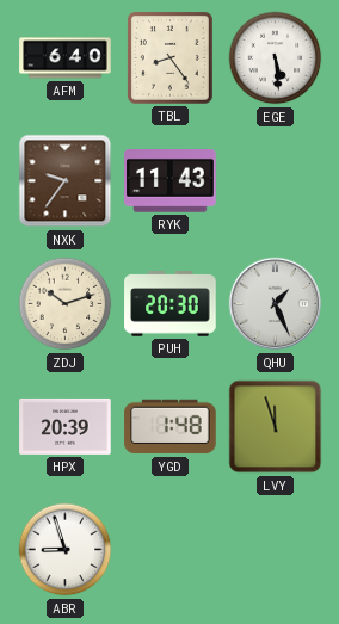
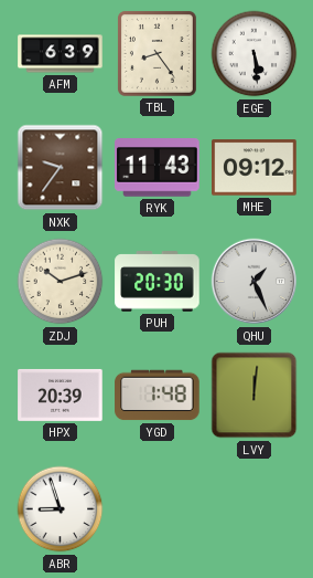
AFM: 6:40 -> 6:39 (61, 54)
MHE: none -> 09:12 (255, 168)
LVY: 11:57 -> 12:01 (255, 396)
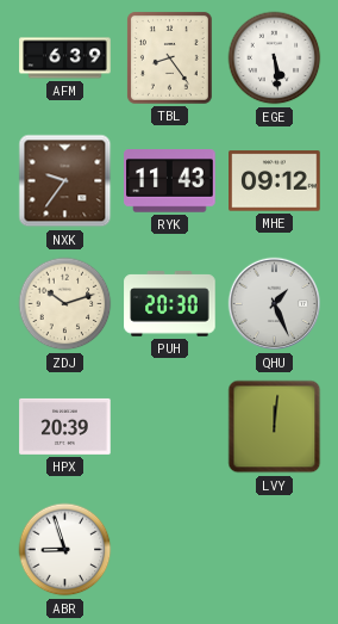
YGD: 1:48 -> none (158, 396)
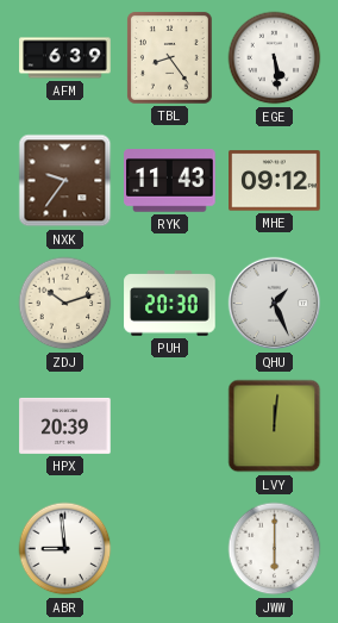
ABR: 8:57 -> 8:59 (65, 549)
JWW: none -> 6:00 (275, 549)
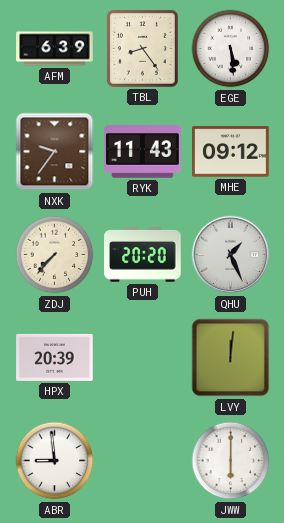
ZDJ: 10:12 -> 7:37 (55, 255)
PUH: 20:30 -> 20:20 (143, 255)
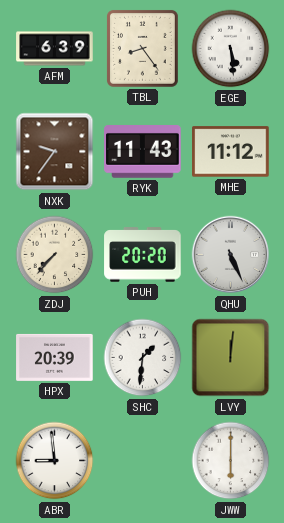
MHE: 09:12 -> 11:12 (231, 152)
QHU: 1:26 -> 5:26 (231, 255)
SHC: none -> 1:31 (143, 358)
